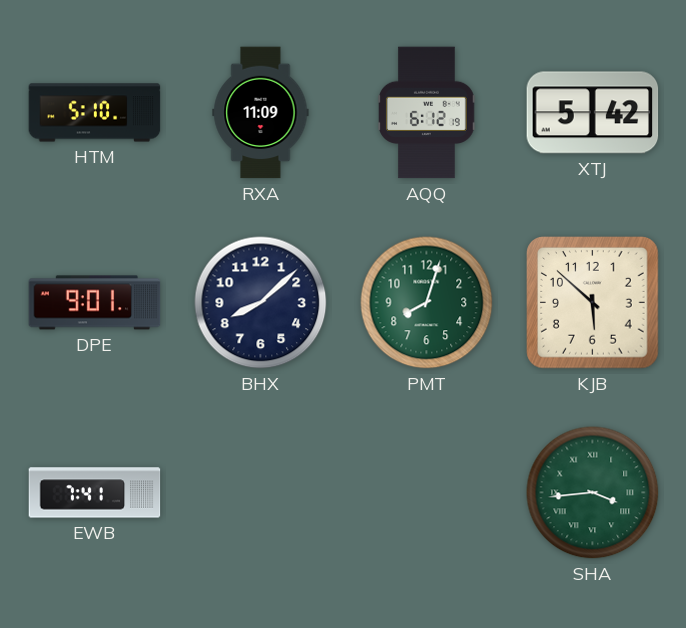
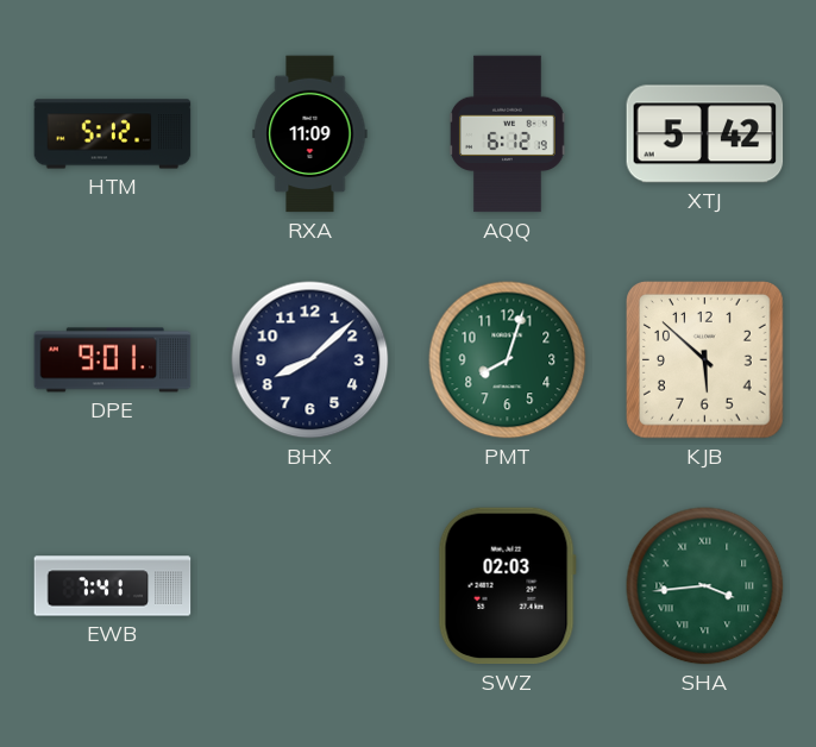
HTM: 5:10 -> 5:12 (113, 134)
SWZ: none -> 02:03 (507, 586)
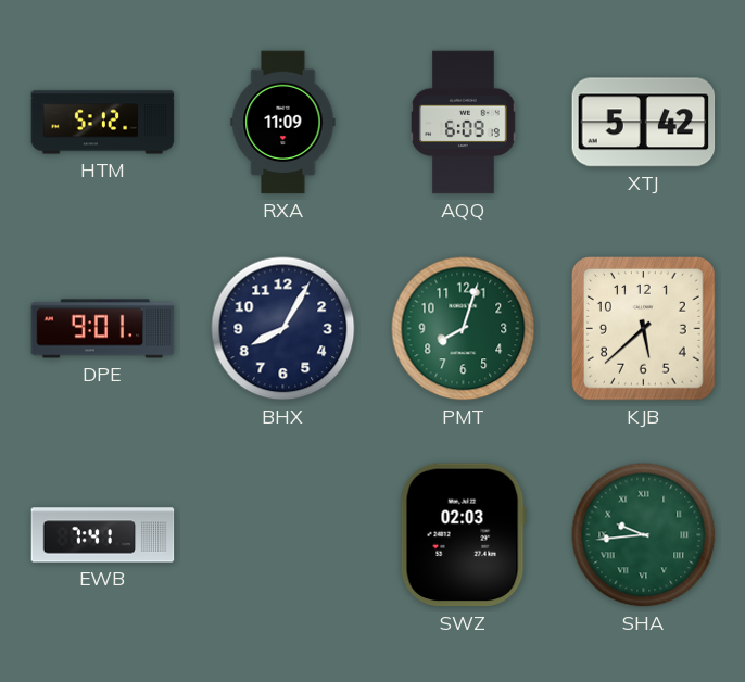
AQQ: 6:12 -> 6:09 (464, 123)
BHX: 8:08 -> 8:05 (283, 329)
KJB: 5:52 -> 5:38 (644, 329)
SHA: 3:44 -> 9:44 (644, 535)
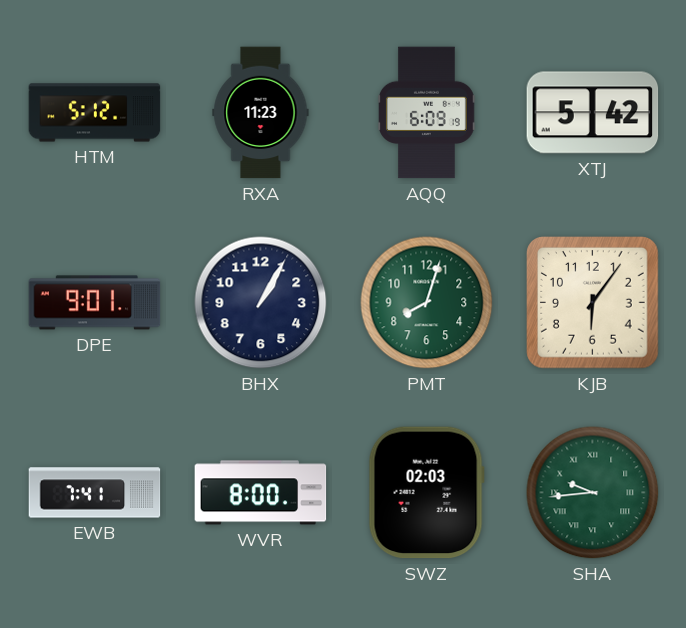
RXA: 11:09 -> 11:23 (261, 113)
BHX: 8:05 -> 1:05 (261, 303)
KJB: 5:38 -> 6:06 (593, 303)
WVR: none -> 8:00 (261, 493)
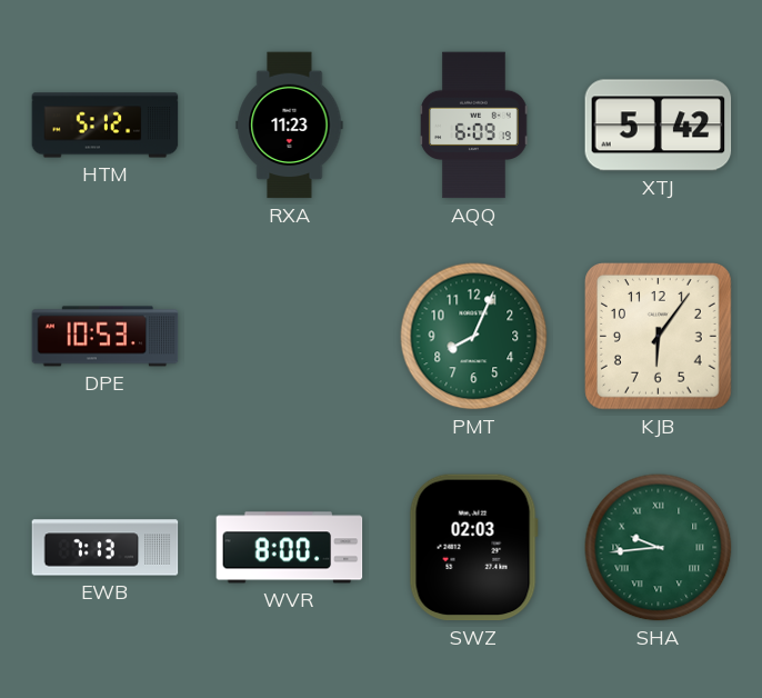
DPE: 9:01 -> 10:53 (106, 337)
BHX: 1:05 -> none (261, 303)
PMT: 8:03 -> 8:04 (474, 337)
EWB: 7:41 -> 7:13 (106, 548)
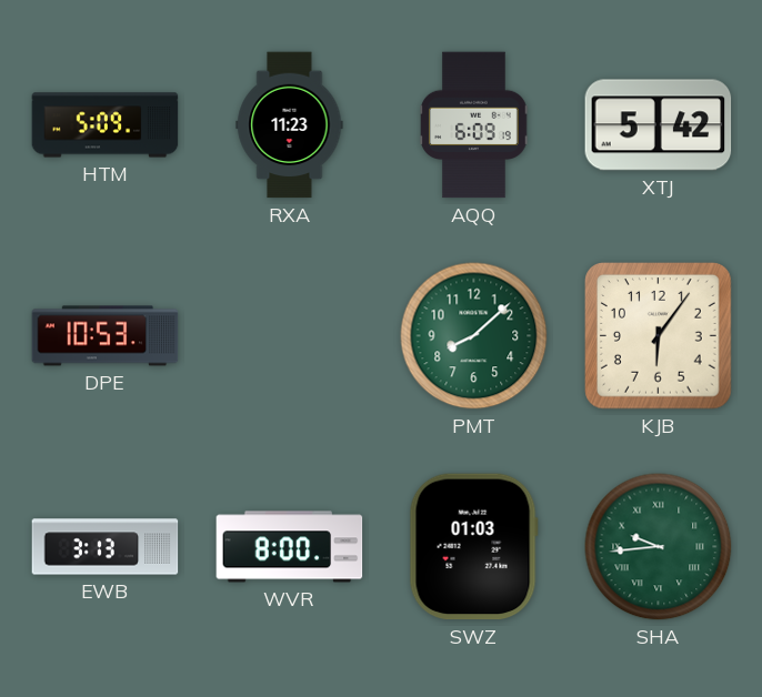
HTM: 5:12 -> 5:09 (106, 125)
PMT: 8:04 -> 8:08 (474, 336)
EWB: 7:13 -> 3:13 (106, 547)
SWZ: 02:03 -> 01:03 (473, 547)
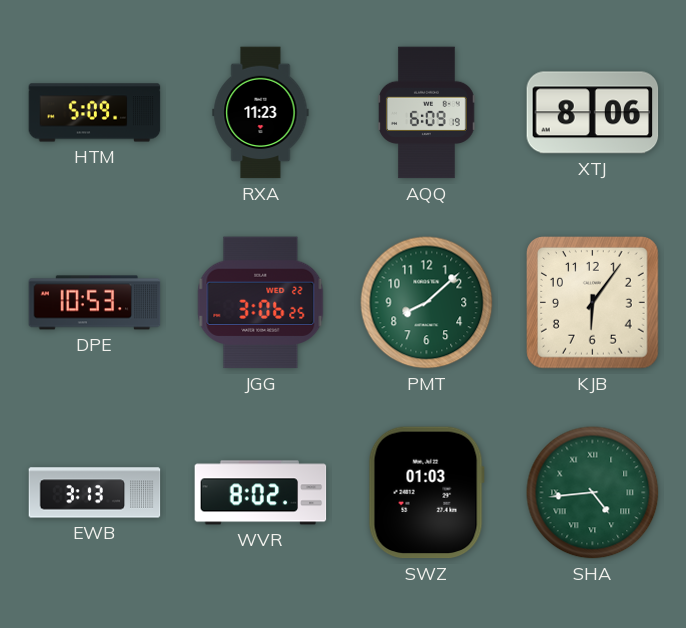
XTJ: 5:42 -> 8:06 (593, 113)
JGG: none -> 3:06 (261, 303)
WVR: 8:00 -> 8:02 (261, 493)
SHA: 9:44 -> 4:44 (593, 493)
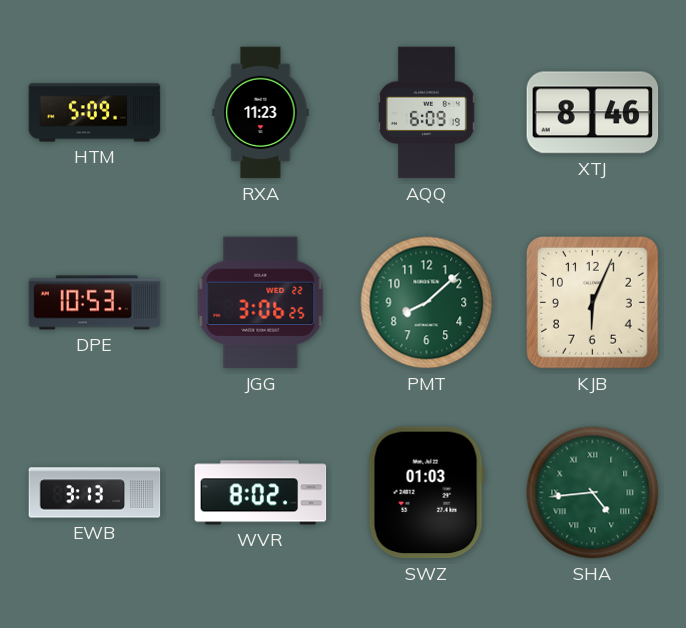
XTJ: 8:06 -> 8:46 (593, 113)
KJB: 6:06 -> 6:04 (593, 303)
